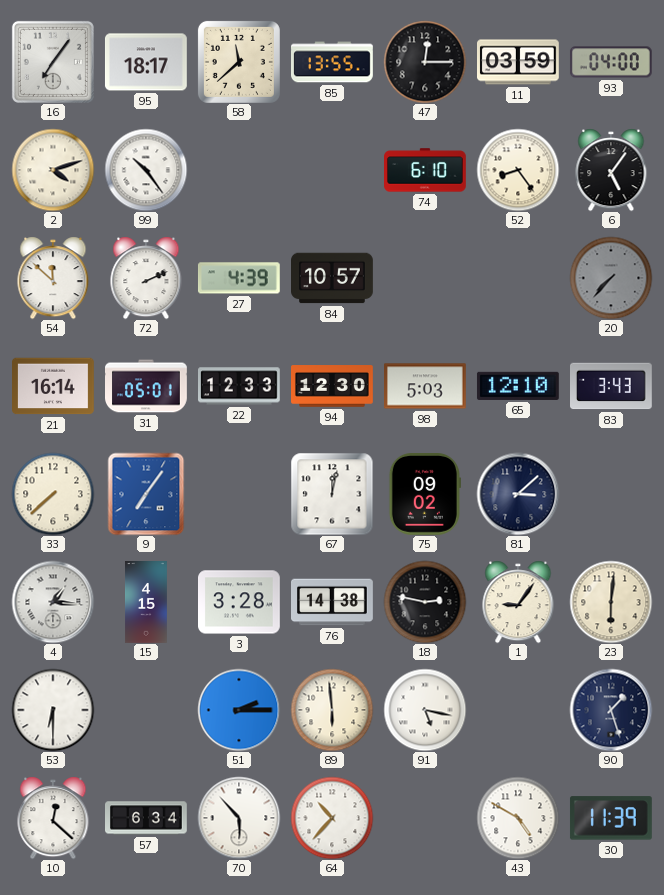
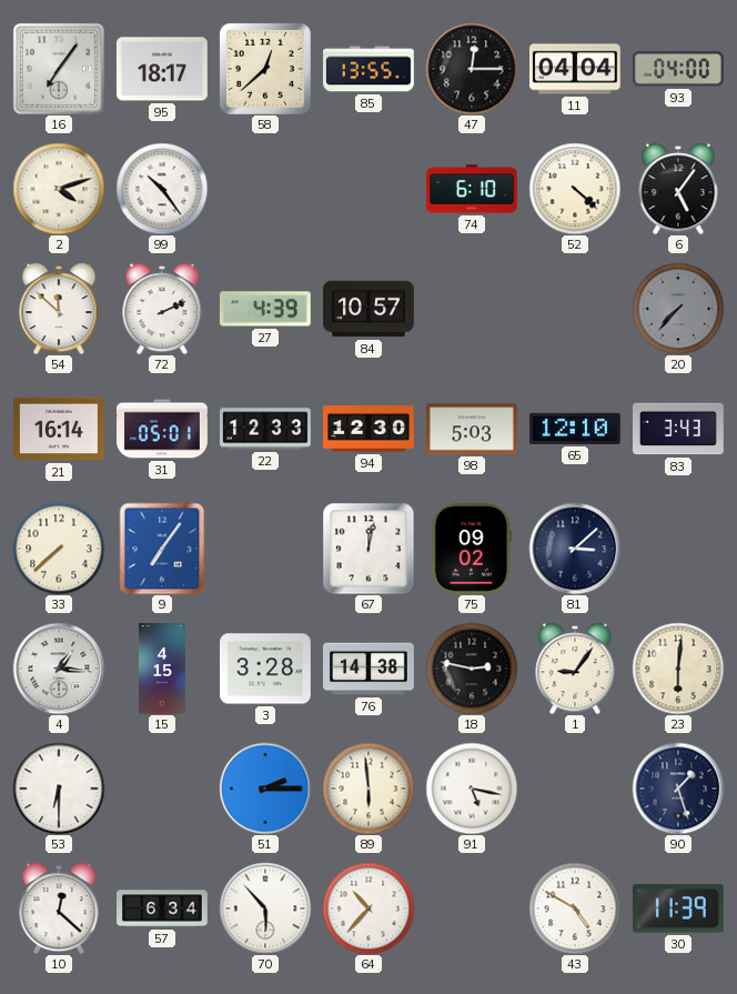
58: 11:38 -> 12:38 (265, 69)
11: 03:59 -> 04:04 (576, 69)
52: 8:24 -> 4:22 (575, 189)
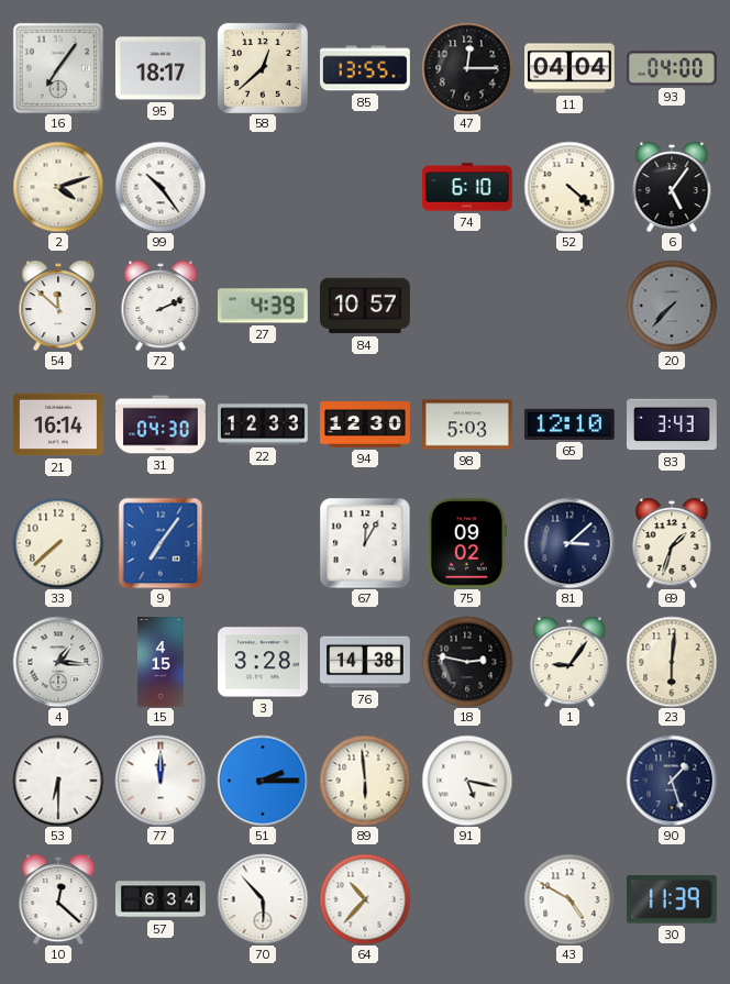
31: 05:01 -> 04:30 (162, 424)
67: 12:02 -> 12:05 (365, 543)
69: none -> 1:33 (672, 543)
77: none -> 12:00 (161, 781)
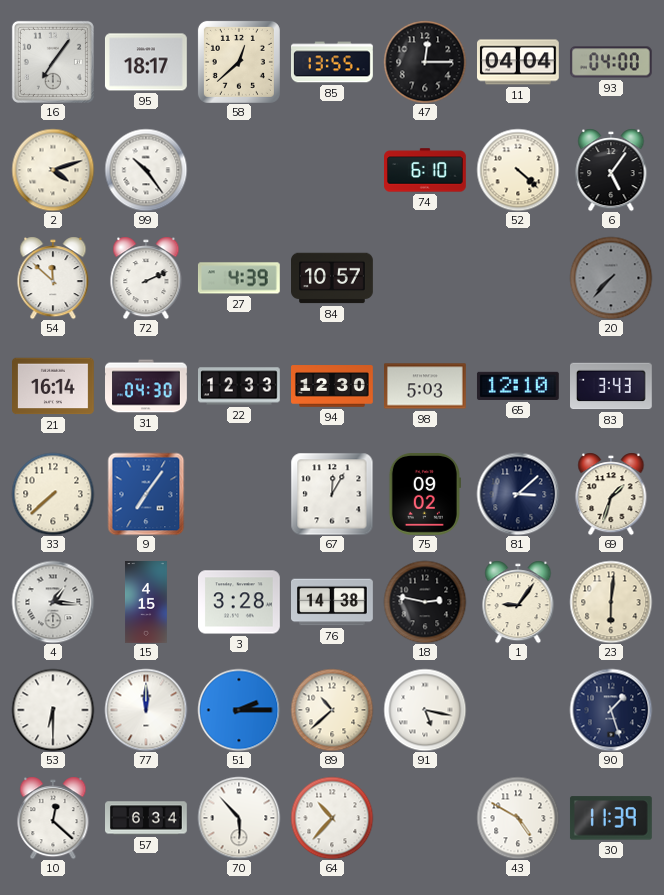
89: 5:59 -> 10:38 (332, 710)
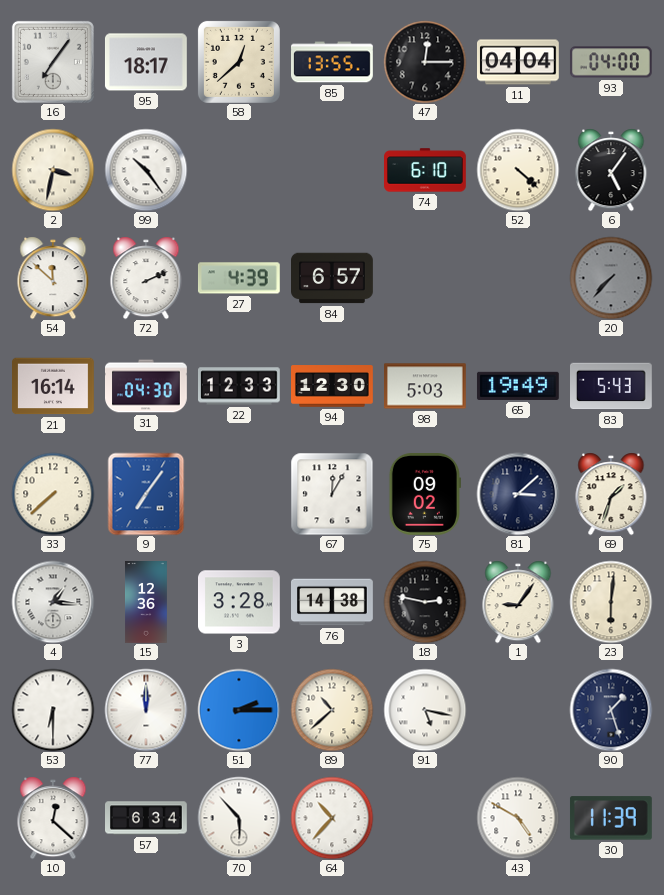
2: 4:12 -> 3:32 (53, 170)
84: 10:57 -> 6:57 (333, 278)
65: 12:10 -> 19:49 (518, 386)
83: 3:43 -> 5:43 (612, 386)
15: 4:15 -> 12:36 (147, 602)
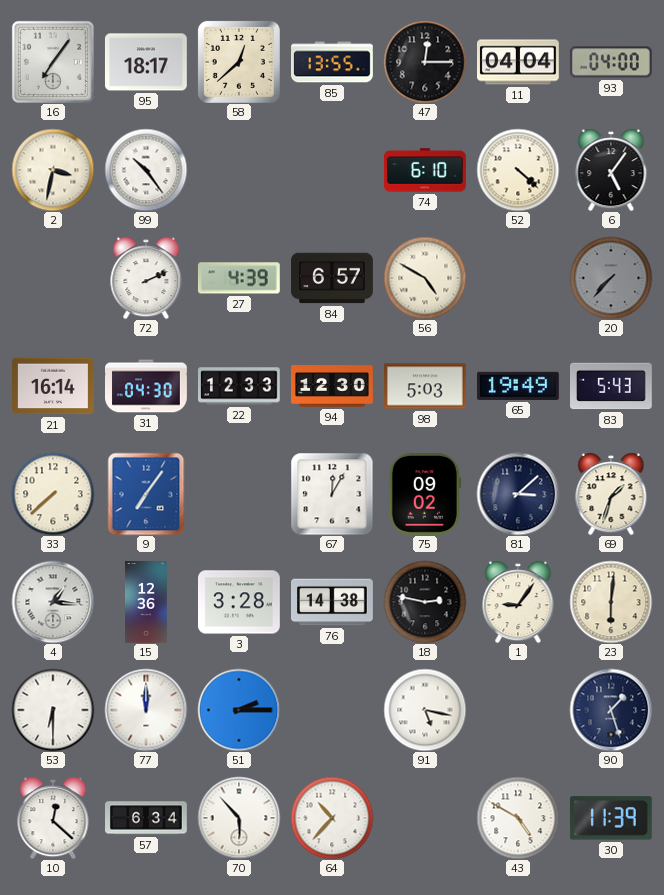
54: 11:52 -> none (53, 278)
56: none -> 4:50 (425, 278)
89: 10:38 -> none (332, 710)
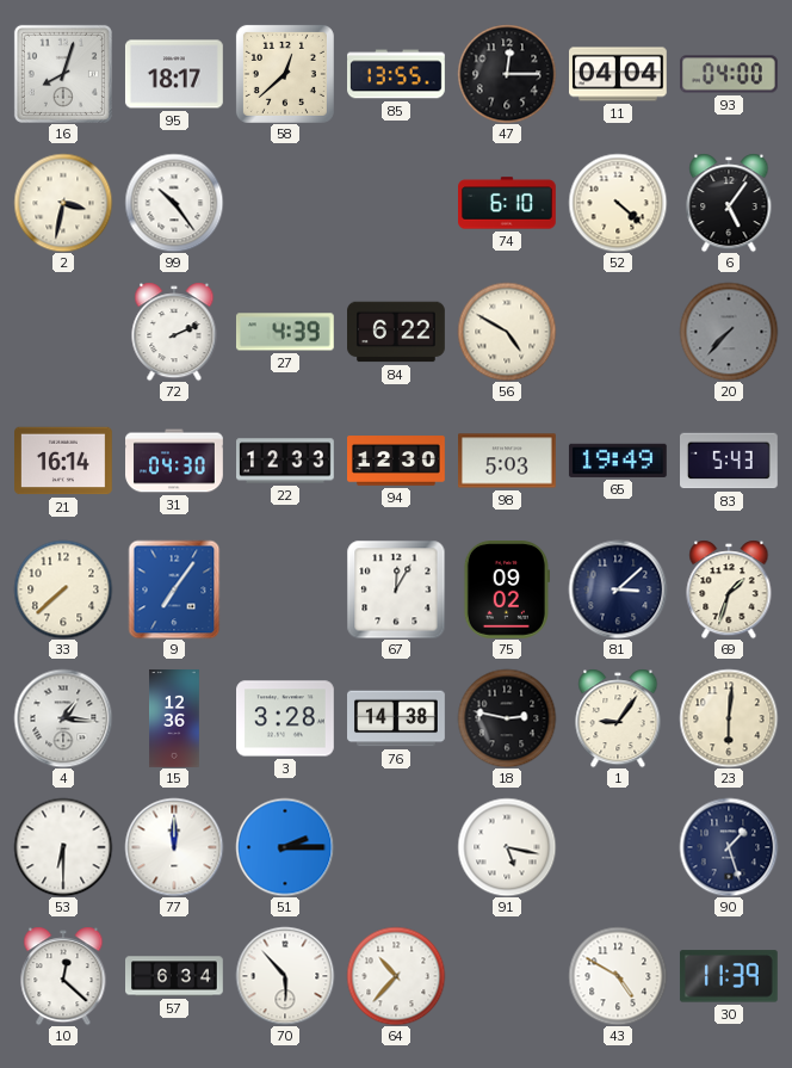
16: 7:06 -> 8:03 (63, 74)
84: 6:57 -> 6:22 (397, 332)
